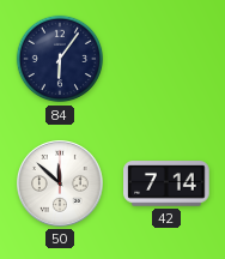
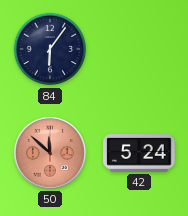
50 dial: white -> salmon (51, 154)
42: 7:14 -> 5:24 (139, 153)
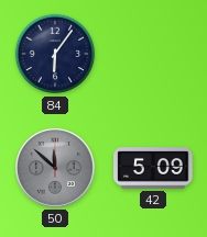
50 dial: salmon -> grey (56, 169)
42: 5:24 -> 5:09 (153, 168)
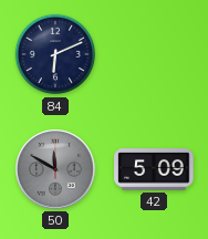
84: 6:06 -> 6:11 (55, 54)
50: 11:52 -> 11:50 (56, 170)
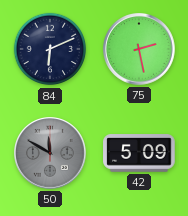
75: none -> 2:28 (140, 50)
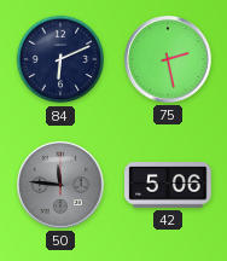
50: 11:50 -> 11:46 (62, 186)
42: 5:09 -> 5:06 (168, 185)
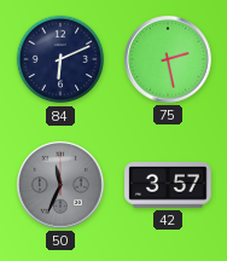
50: 11:46 -> 11:34 (62, 186)
42: 5:06 -> 3:57 (168, 185)
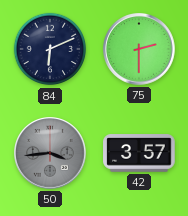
75: 2:28 -> 2:30 (140, 50)
50: 11:34 -> 3:44 (51, 154)
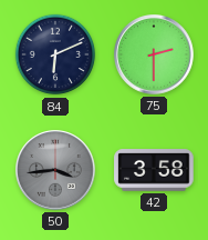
42: 3:57 -> 3:58 (154, 170)
